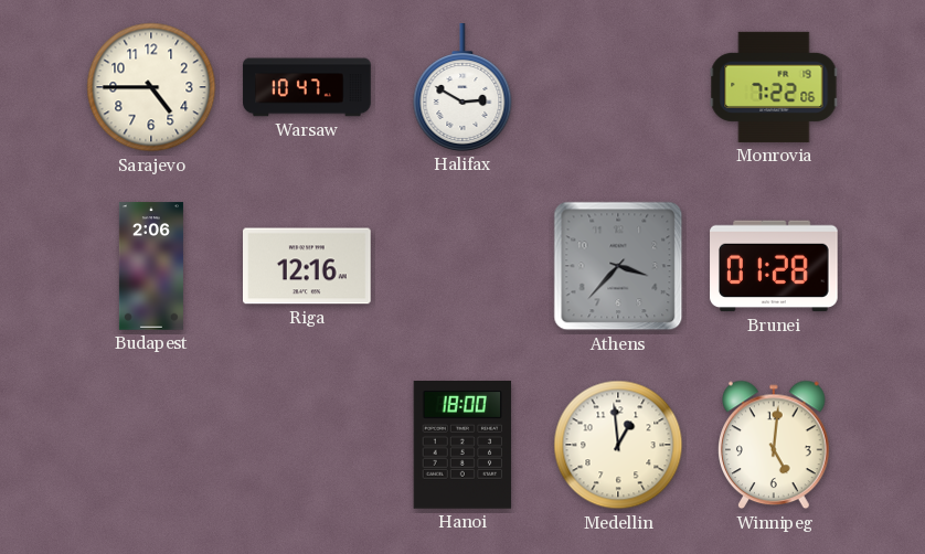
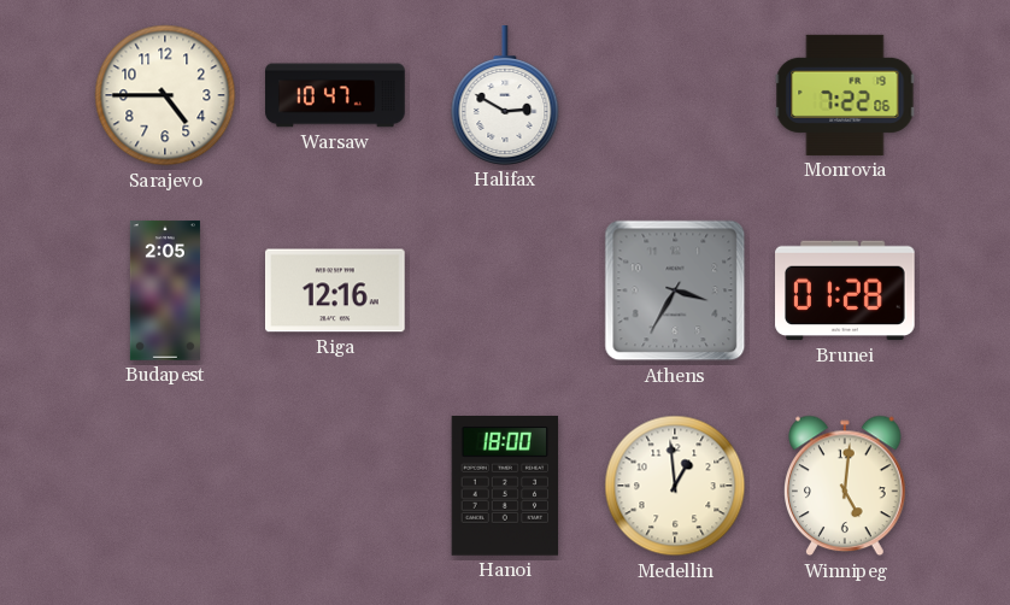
Budapest: 2:06 -> 2:05 (165, 290)
Athens: 3:37 -> 3:35 (675, 290)
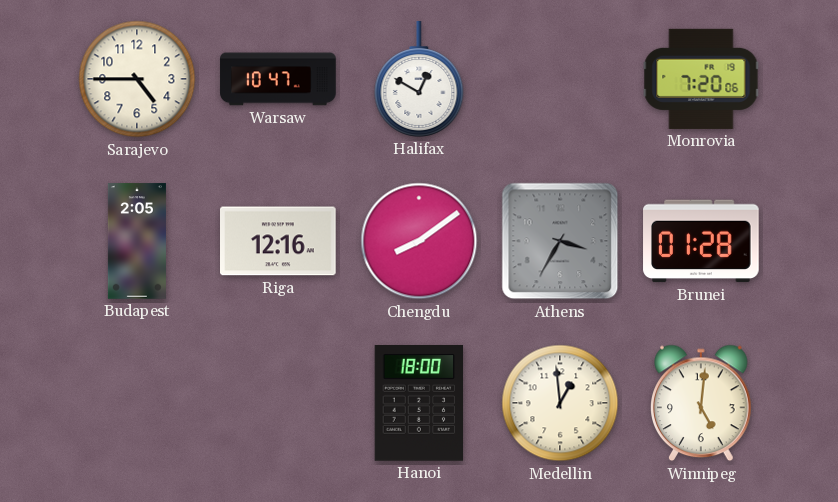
Halifax: 2:50 -> 12:50 (419, 79)
Monrovia: 7:22 -> 7:20 (701, 79)
Chengdu: none -> 8:09 (419, 241)
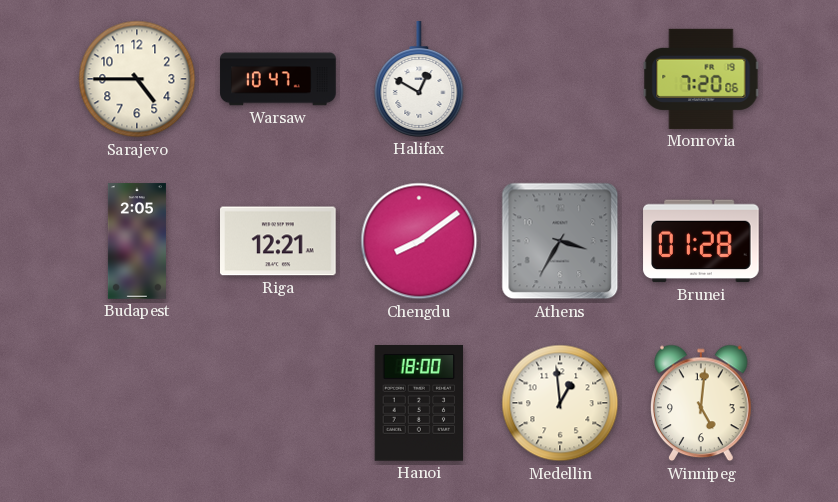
Riga: 12:16 -> 12:21 (279, 241)
